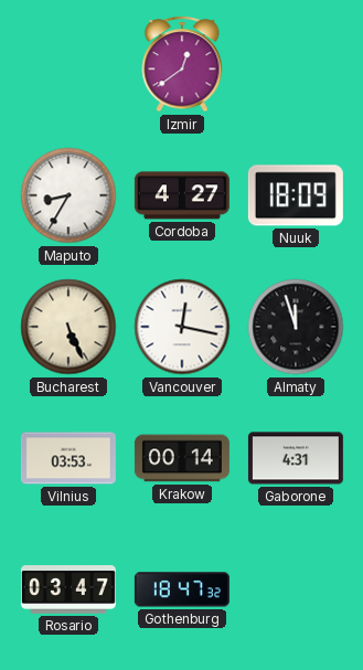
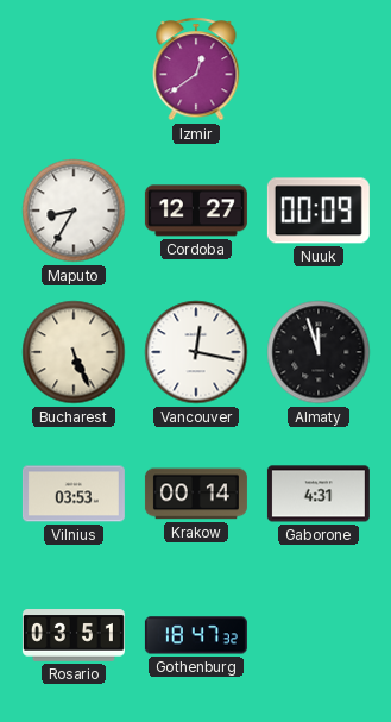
Cordoba: 4:27 -> 12:27 (196, 211)
Nuuk: 18:09 -> 00:09 (319, 211)
Rosario: 03:47 -> 03:51 (74, 636)
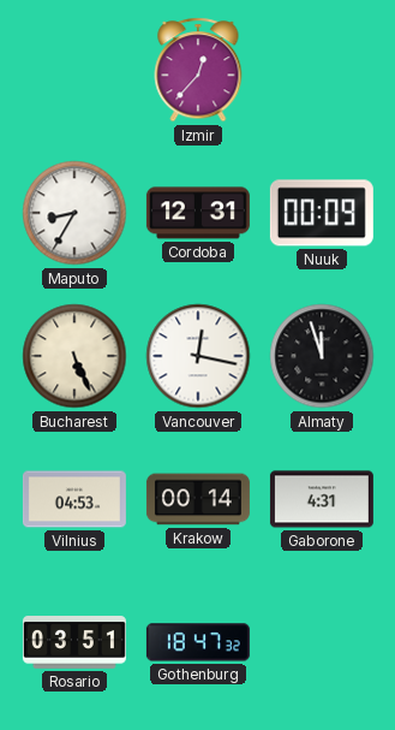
Izmir: 12:39 -> 12:37 (198, 70)
Cordoba: 12:27 -> 12:31 (198, 213)
Vilnius: 03:53 -> 04:53 (74, 499)
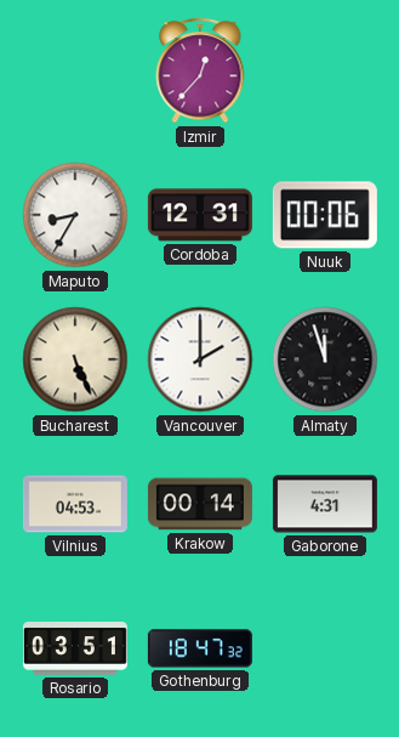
Nuuk: 00:09 -> 00:06 (325, 215)
Vancouver: 12:17 -> 2:00 (200, 359)
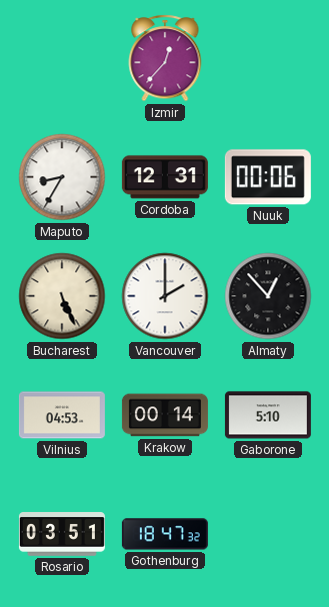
Almaty: 11:57 -> 12:53 (268, 296)
Gaborone: 4:31 -> 5:10 (268, 415)
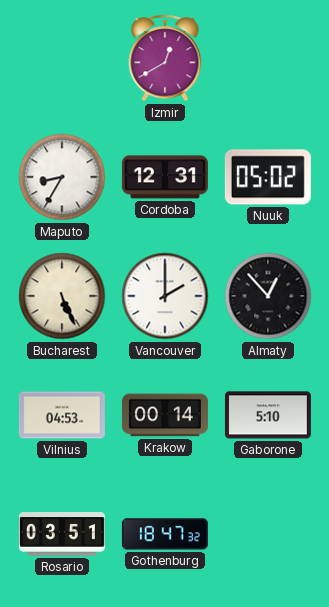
Izmir: 12:37 -> 12:40 (165, 58)
Nuuk: 00:06 -> 05:02 (268, 177)
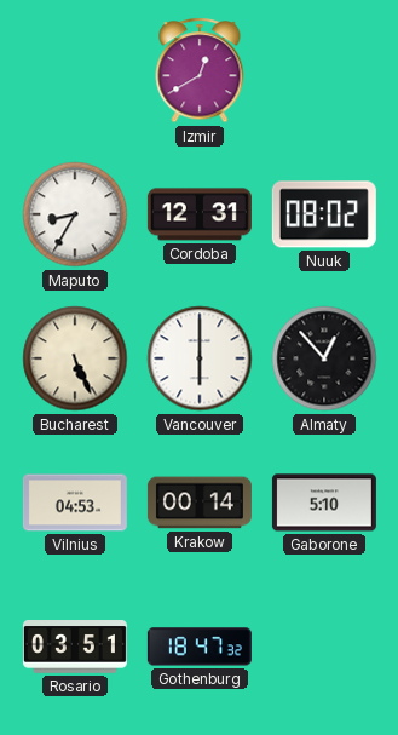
Nuuk: 05:02 -> 08:02 (324, 214)
Vancouver: 2:00 -> 6:00 (200, 358)
